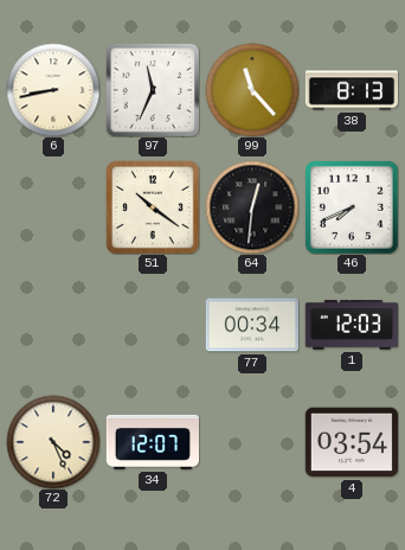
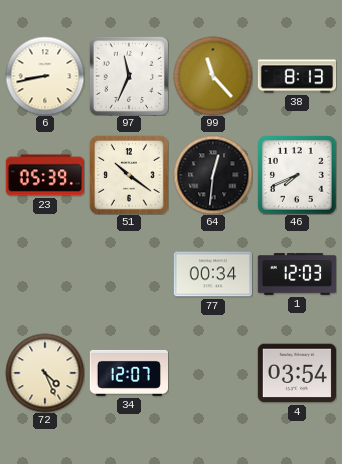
23: none -> 05:39 (44, 175)
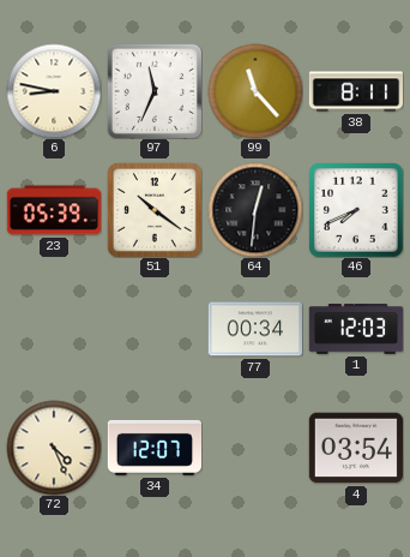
6: 8:43 -> 8:47 (54, 91)
38: 8:13 -> 8:11 (356, 91)
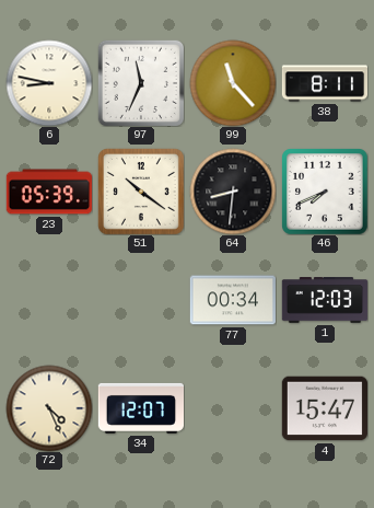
64: 12:31 -> 8:31 (233, 192)
4: 03:54 -> 15:47 (324, 408)
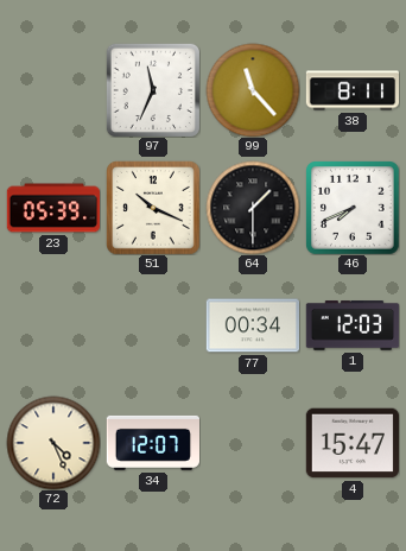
6: 8:47 -> none (49, 83)
51: 10:21 -> 10:19 (153, 208)
64: 8:31 -> 1:30 (253, 208)
